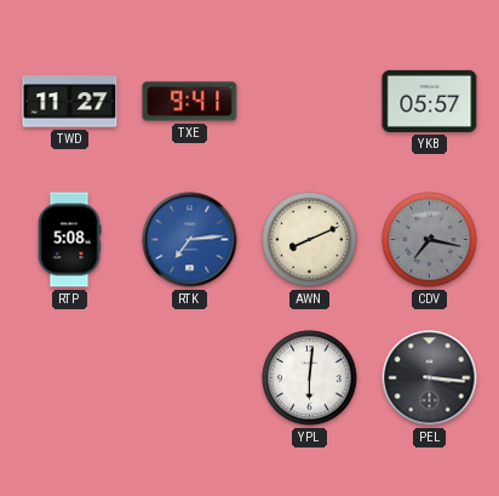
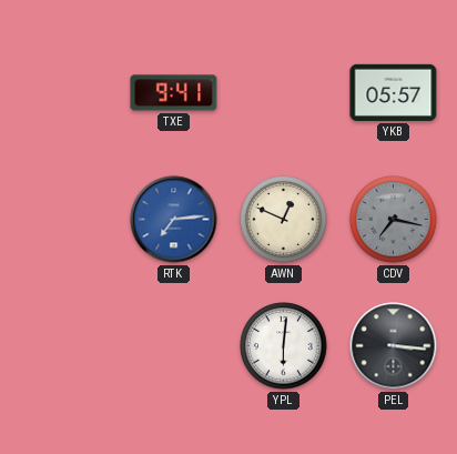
TWD: 11:27 -> none (70, 102)
RTP: 5:08 -> none (69, 240)
AWN: 8:11 -> 12:49 (284, 220)
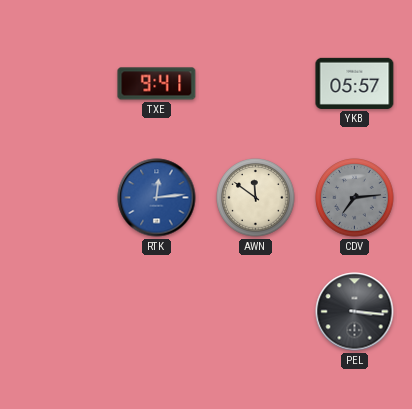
RTK: 7:14 -> 12:14 (157, 198)
AWN: 12:49 -> 11:51 (256, 198)
CDV: 7:17 -> 7:14 (355, 198)
YPL: 6:01 -> none (284, 346)
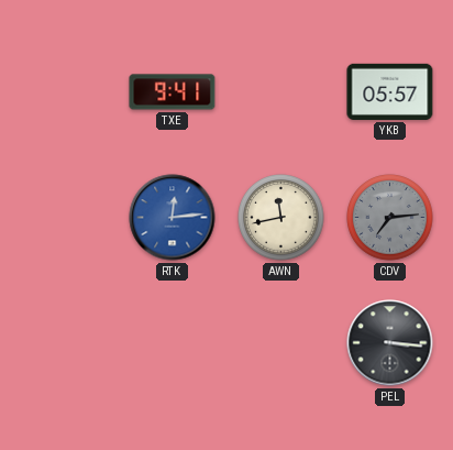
AWN: 11:51 -> 11:43 (281, 218)
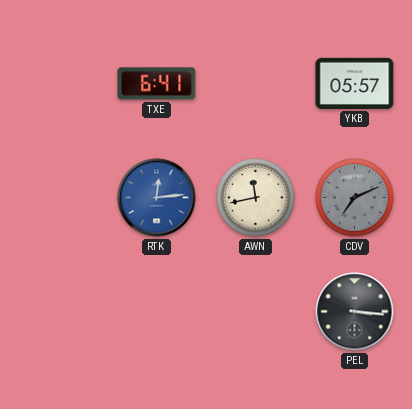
TXE: 9:41 -> 6:41 (157, 84)
CDV: 7:14 -> 7:11 (355, 198)
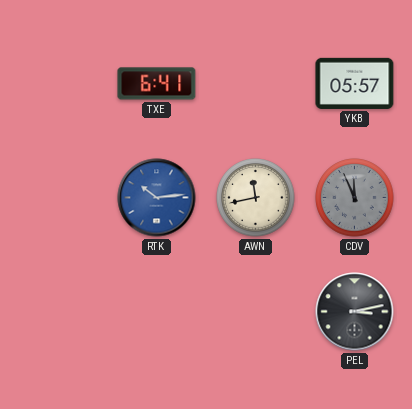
RTK: 12:14 -> 10:14 (157, 198)
CDV: 7:11 -> 11:56 (355, 198)
PEL: 3:16 -> 3:13 (355, 312)
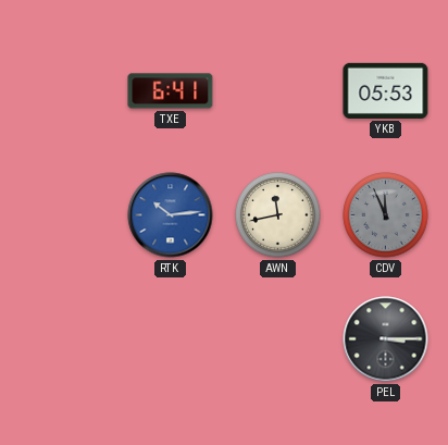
YKB: 05:57 -> 05:53 (386, 90)
PEL: 3:13 -> 3:15 (386, 339)
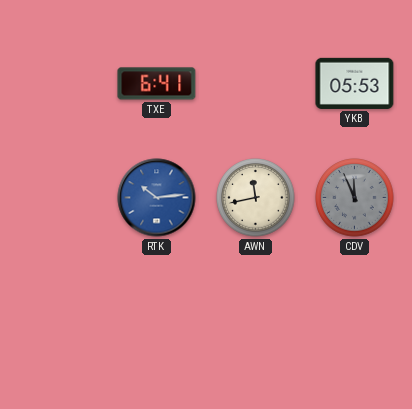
PEL: 3:15 -> none (386, 339)
